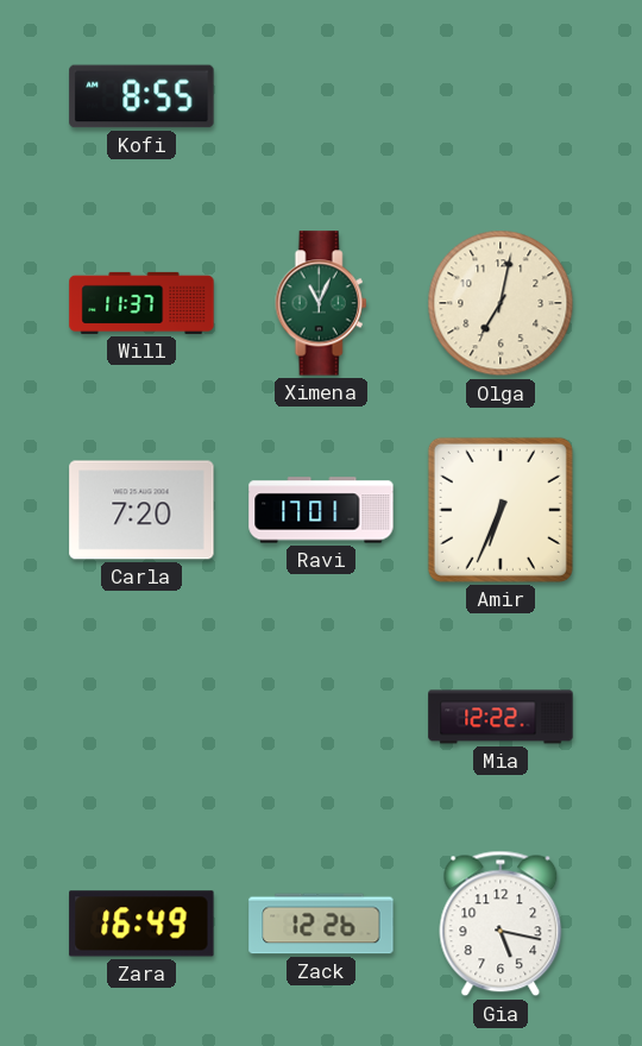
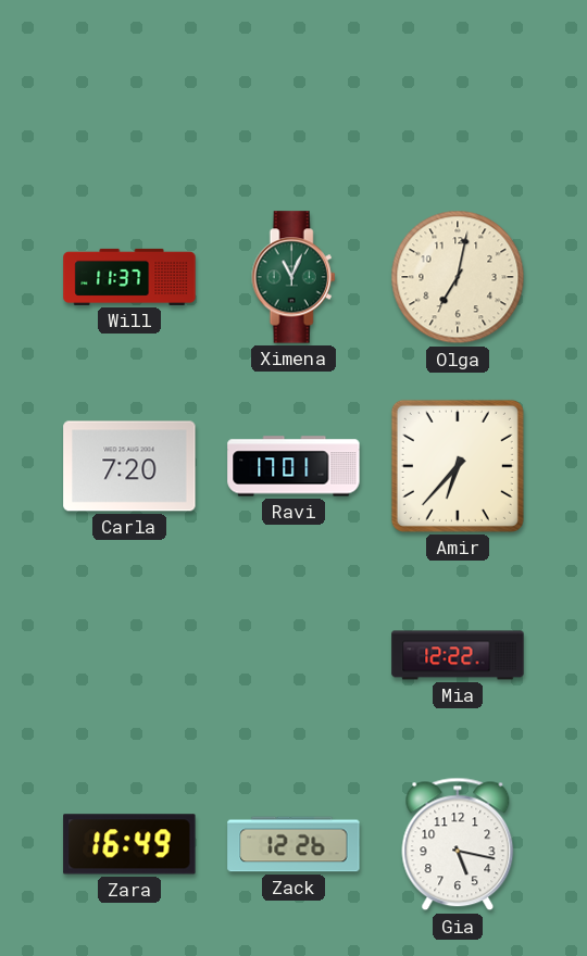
Kofi: 8:55 -> none (141, 96)
Amir: 6:34 -> 6:37 (458, 466)
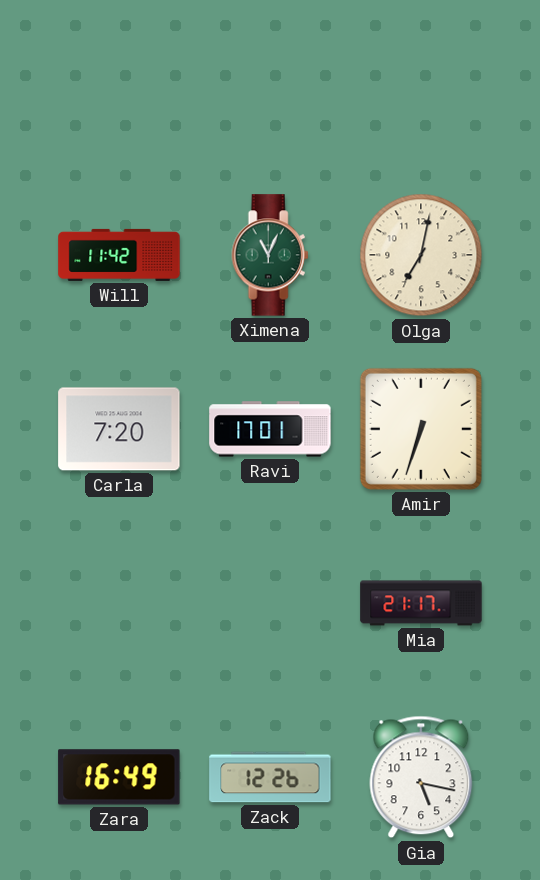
Will: 11:37 -> 11:42 (119, 255)
Amir: 6:37 -> 6:33 (421, 429)
Mia: 12:22 -> 21:17 (421, 603)
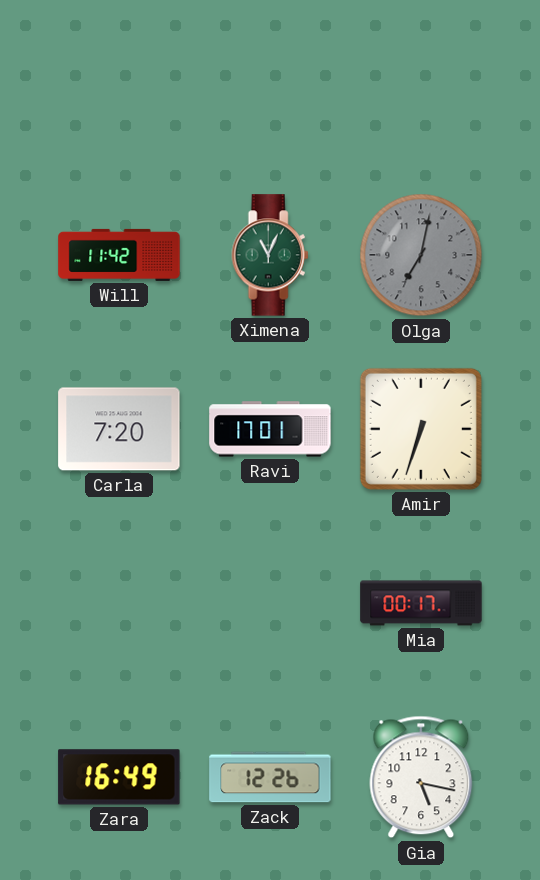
Olga dial: cream -> grey (421, 255)
Mia: 21:17 -> 00:17 (421, 603)
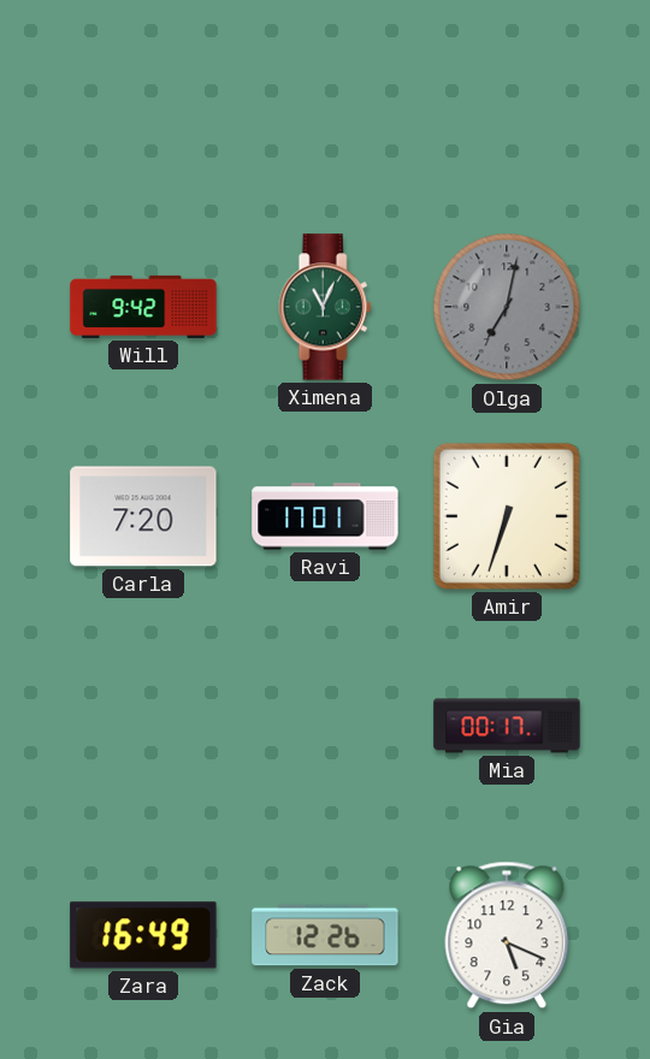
Will: 11:42 -> 9:42 (143, 307)
Gia: 5:17 -> 5:19 (507, 935)
